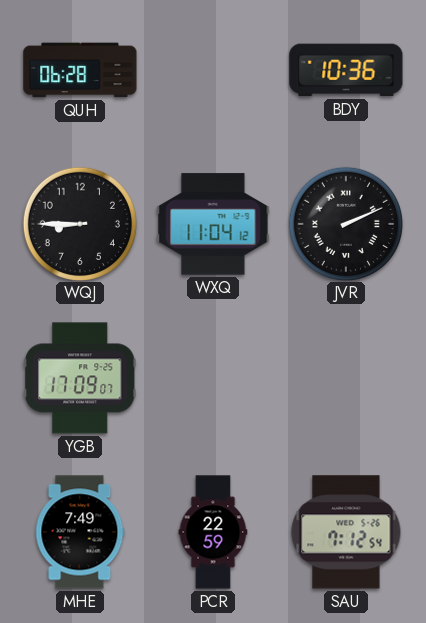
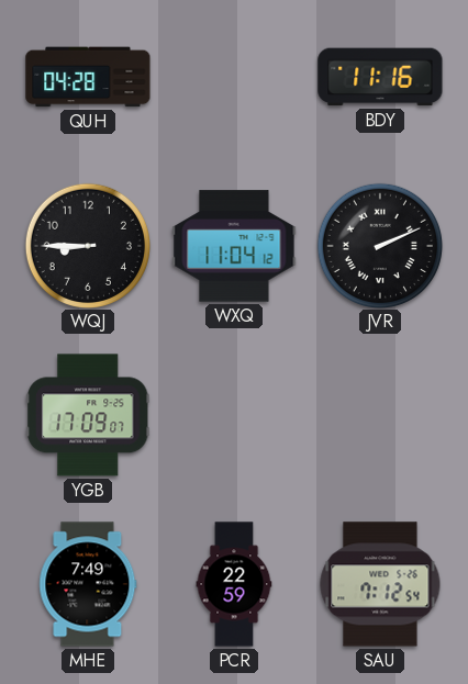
QUH: 06:28 -> 04:28 (88, 77)
BDY: 10:36 -> 11:16 (380, 77)
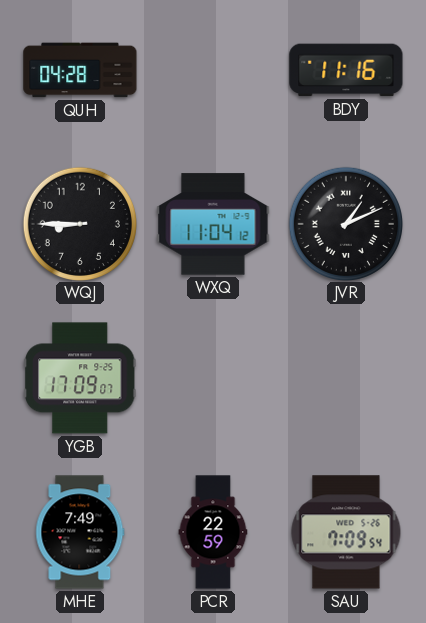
JVR: 2:11 -> 1:11 (345, 223)
SAU: 7:12 -> 7:09 (346, 532)
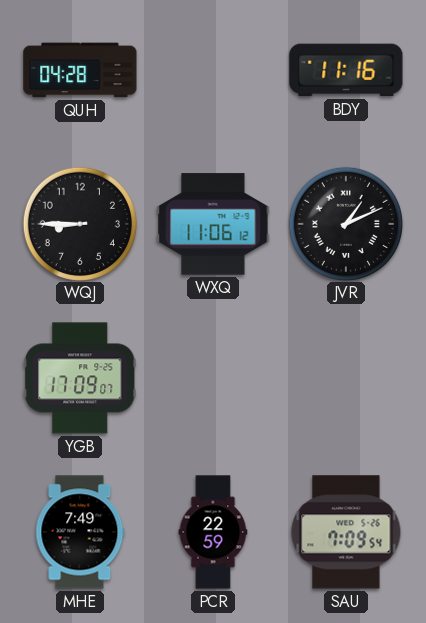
WXQ: 11:04 -> 11:06 (213, 224)
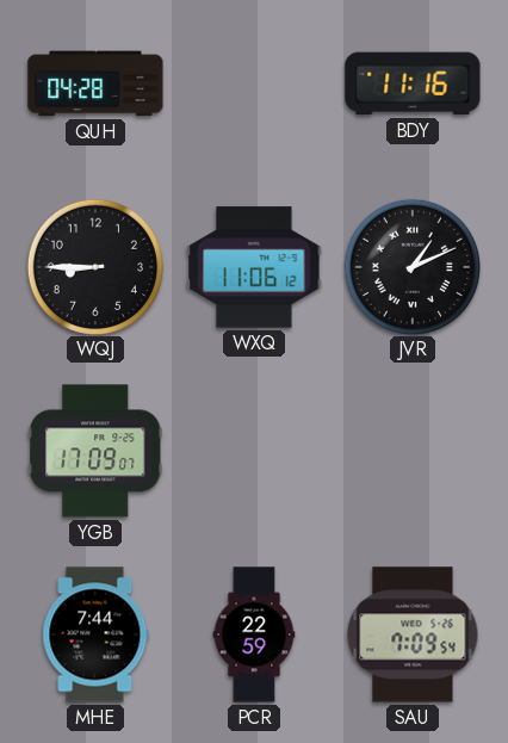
MHE: 7:49 -> 7:44 (95, 634)
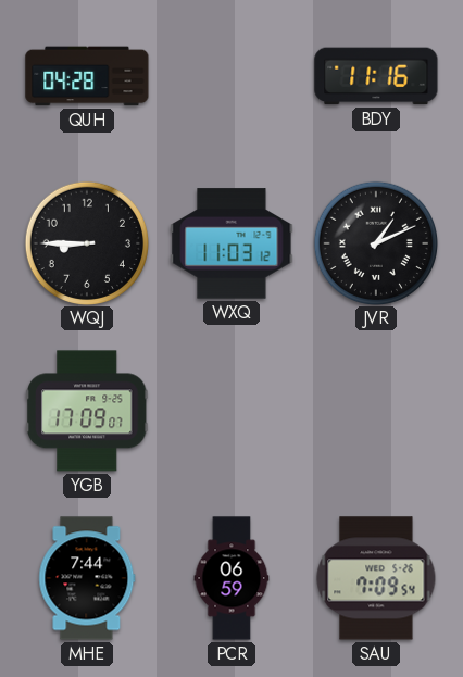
WXQ: 11:06 -> 11:03 (231, 243)
PCR: 22:59 -> 06:59 (231, 578)
